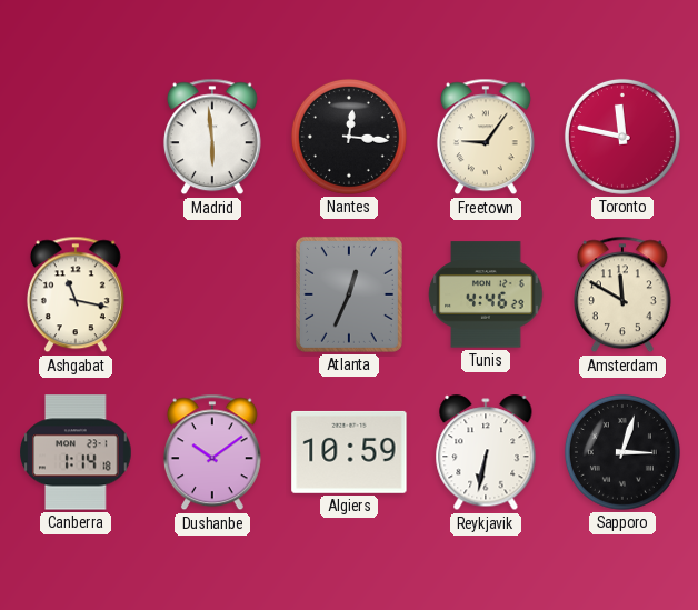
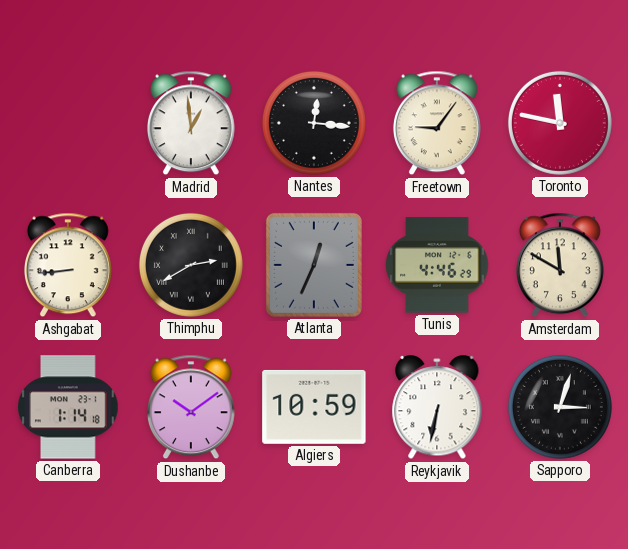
Madrid: 5:59 -> 12:59 (191, 123)
Ashgabat: 11:17 -> 8:44 (68, 265)
Thimphu: none -> 2:40 (191, 265)
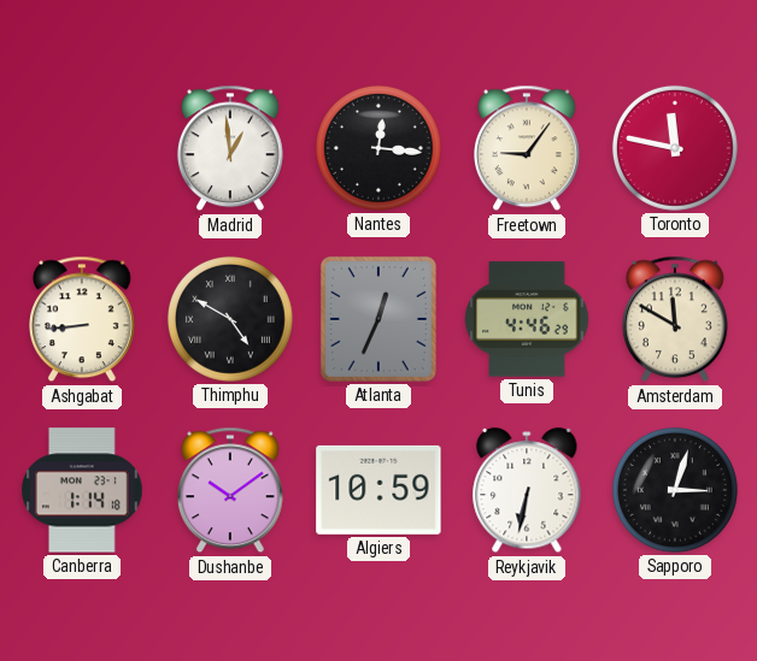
Thimphu: 2:40 -> 4:50 (230, 319)
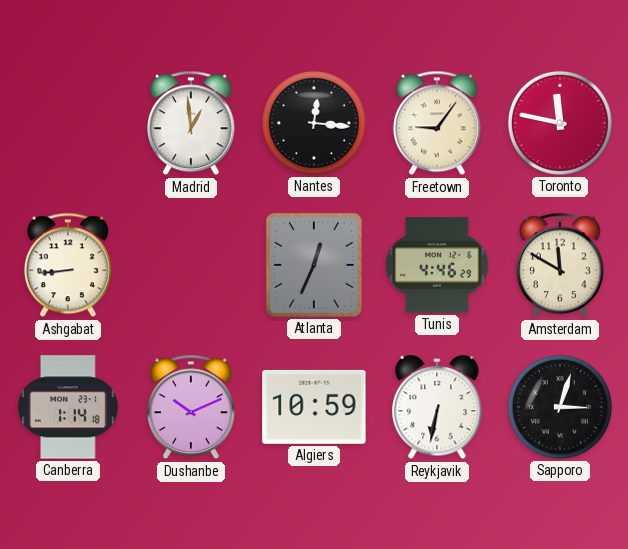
Thimphu: 4:50 -> none (230, 319)
Dushanbe: 10:09 -> 10:11 (191, 407)
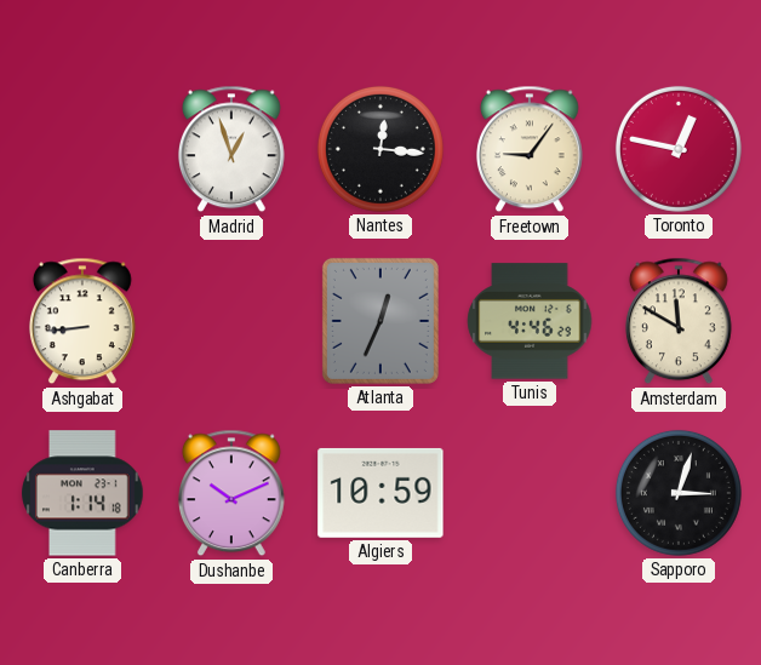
Madrid: 12:59 -> 12:57 (231, 149)
Toronto: 11:47 -> 12:47 (679, 149)
Reykjavik: 6:32 -> none (437, 408)
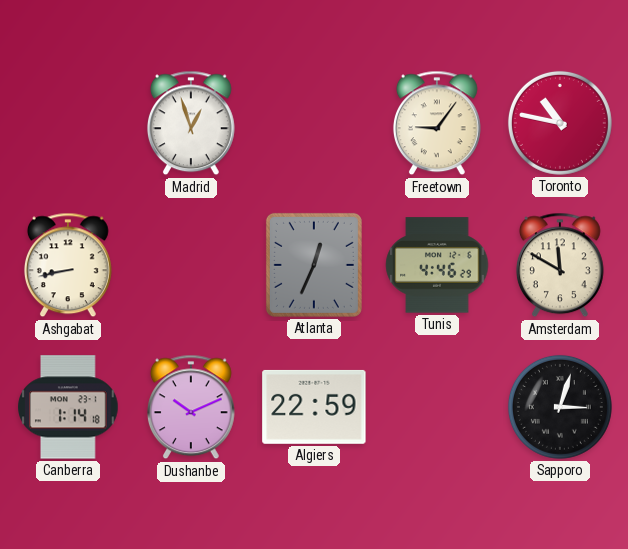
Nantes: 12:16 -> none (380, 149)
Toronto: 12:47 -> 10:47 (560, 123)
Ashgabat: 8:44 -> 8:43 (68, 265)
Algiers: 10:59 -> 22:59 (314, 407)
